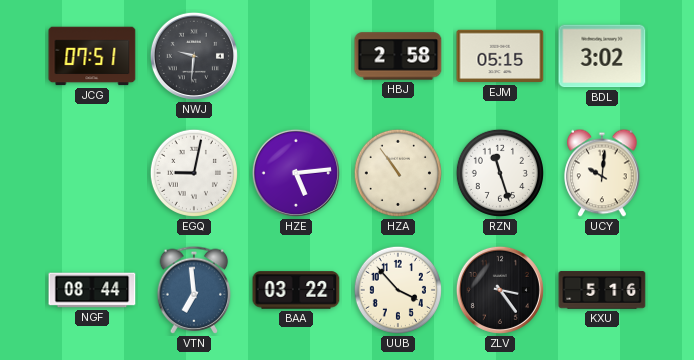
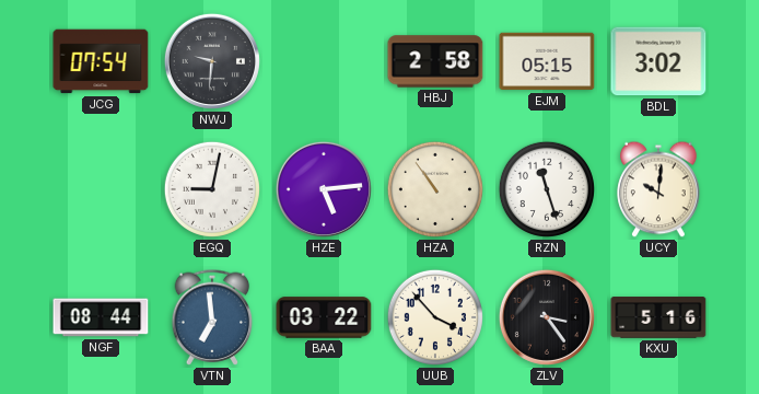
JCG: 07:51 -> 07:54 (101, 61)
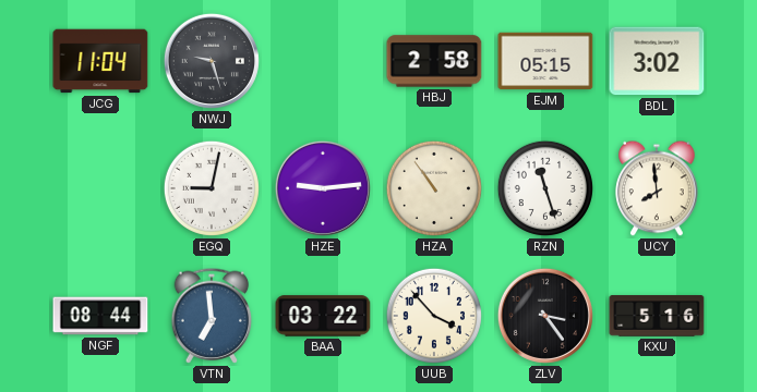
JCG: 07:54 -> 11:04 (100, 61)
NWJ: 9:31 -> 9:27 (212, 61)
HZE: 5:14 -> 9:14 (323, 188)
UCY: 10:01 -> 7:59 (657, 188)
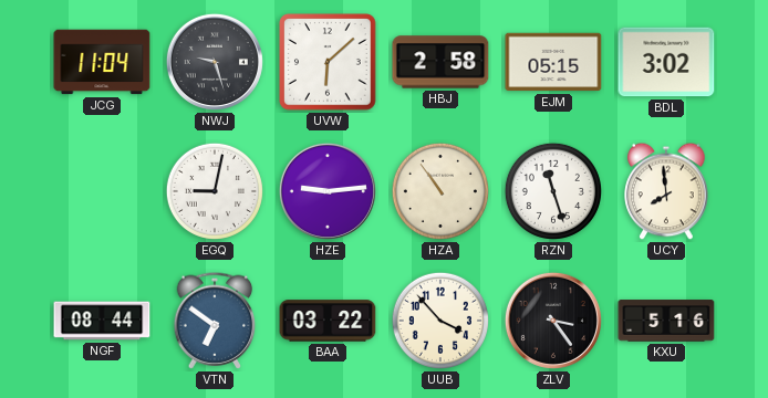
UVW: none -> 6:08 (328, 62)
VTN: 6:59 -> 6:51 (215, 321)
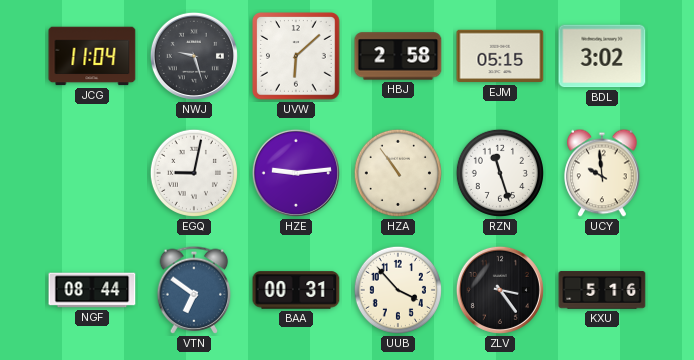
UCY: 7:59 -> 9:59 (602, 173)
BAA: 03:22 -> 00:31 (296, 290)
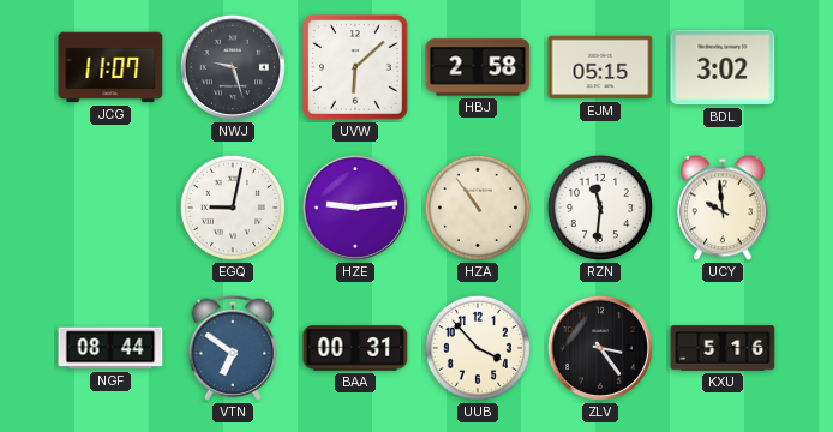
JCG: 11:04 -> 11:07 (110, 67)
RZN: 11:27 -> 11:31 (600, 208)
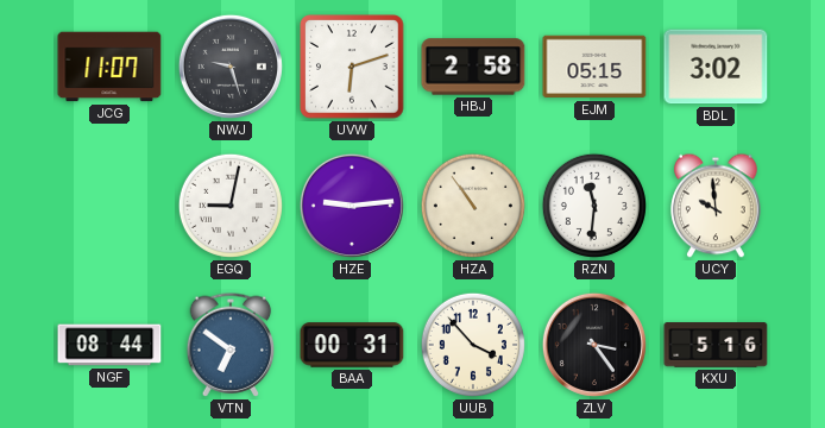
UVW: 6:08 -> 6:12 (352, 67)
